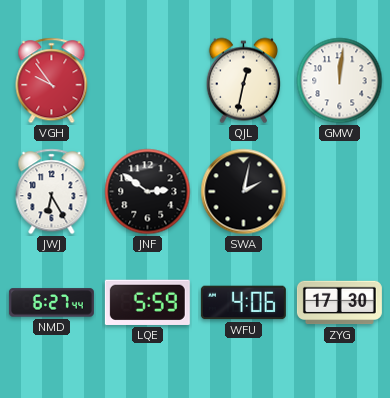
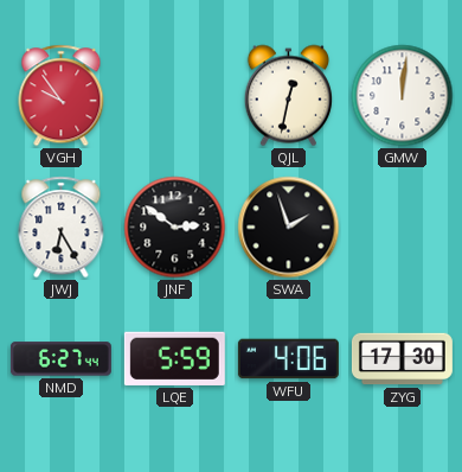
SWA: 2:02 -> 1:57 (289, 228)
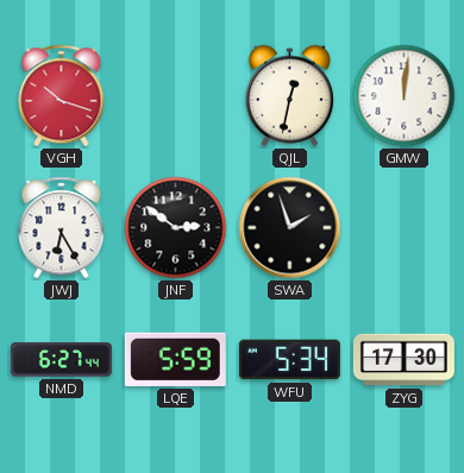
VGH: 9:54 -> 10:18 (62, 96)
WFU: 4:06 -> 5:34 (289, 360)
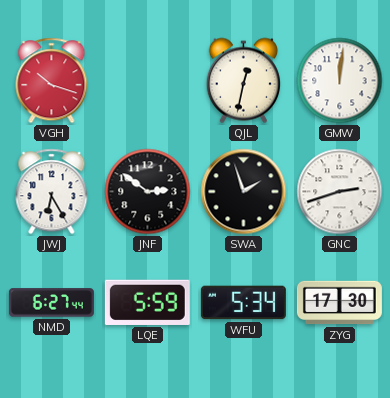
GNC: none -> 2:42 (340, 192)
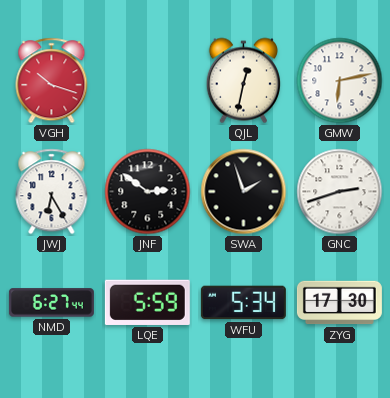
GMW: 12:01 -> 6:13 (340, 81)
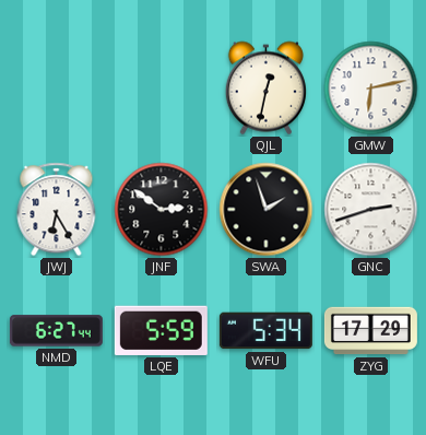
VGH: 10:18 -> none (52, 81)
ZYG: 17:30 -> 17:29 (370, 331)
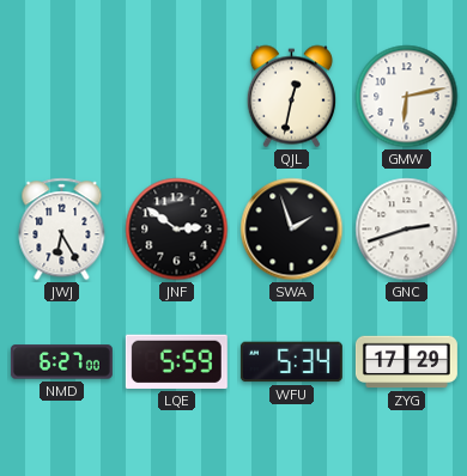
NMD: 6:27:44 -> 6:27:00 (61, 362)
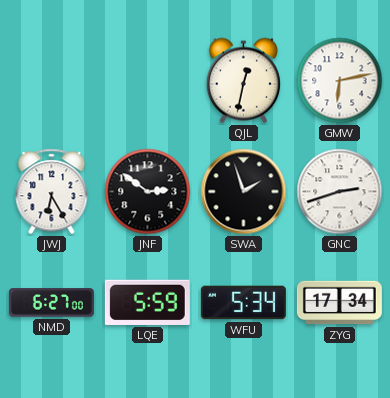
ZYG: 17:29 -> 17:34 (339, 303)
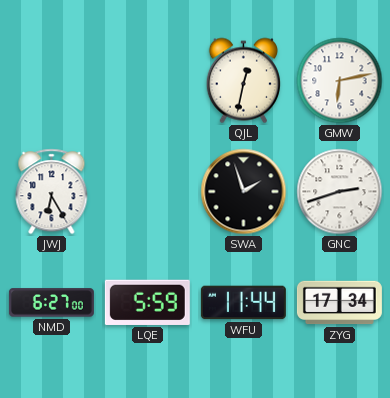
JNF: 2:51 -> none (148, 192)
WFU: 5:34 -> 11:44 (243, 303)
